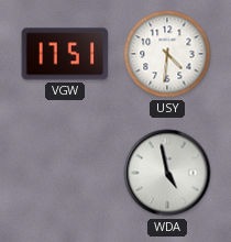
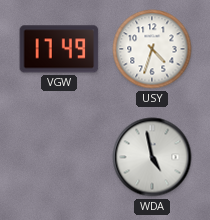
VGW: 17:51 -> 17:49 (59, 49)
USY: 4:31 -> 4:33 (152, 49)
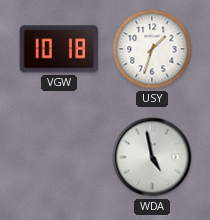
VGW: 17:49 -> 10:18 (59, 49)
USY: 4:33 -> 1:33 (152, 49)
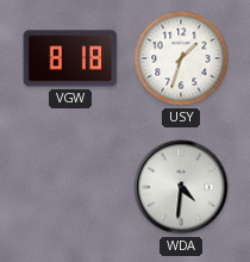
VGW: 10:18 -> 8:18 (70, 58)
WDA: 4:58 -> 4:31 (181, 187)
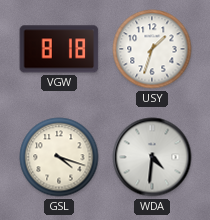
GSL: none -> 4:18 (59, 157)
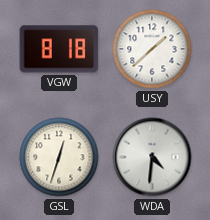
USY: 1:33 -> 1:38 (152, 49)
GSL: 4:18 -> 12:33 (59, 157)
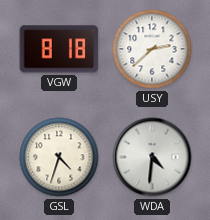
USY: 1:38 -> 2:38 (152, 49)
GSL: 12:33 -> 4:33 (59, 157)
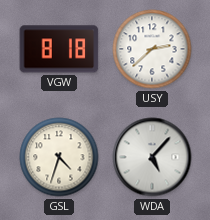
WDA: 4:31 -> 5:07 (152, 157)
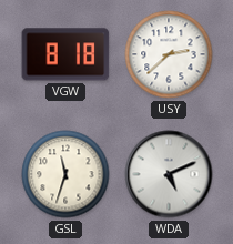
GSL: 4:33 -> 11:33 (65, 174)
WDA: 5:07 -> 5:11 (169, 174)
